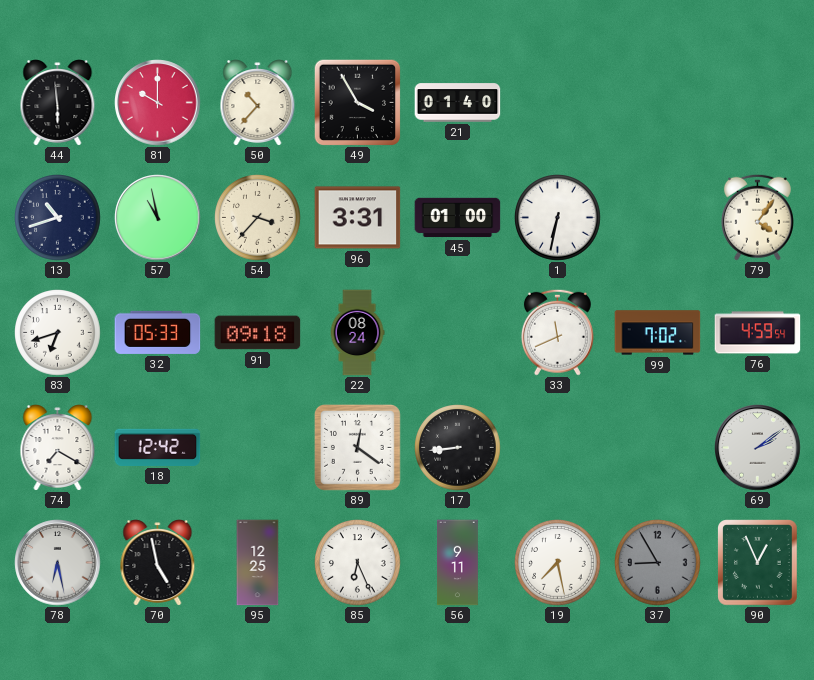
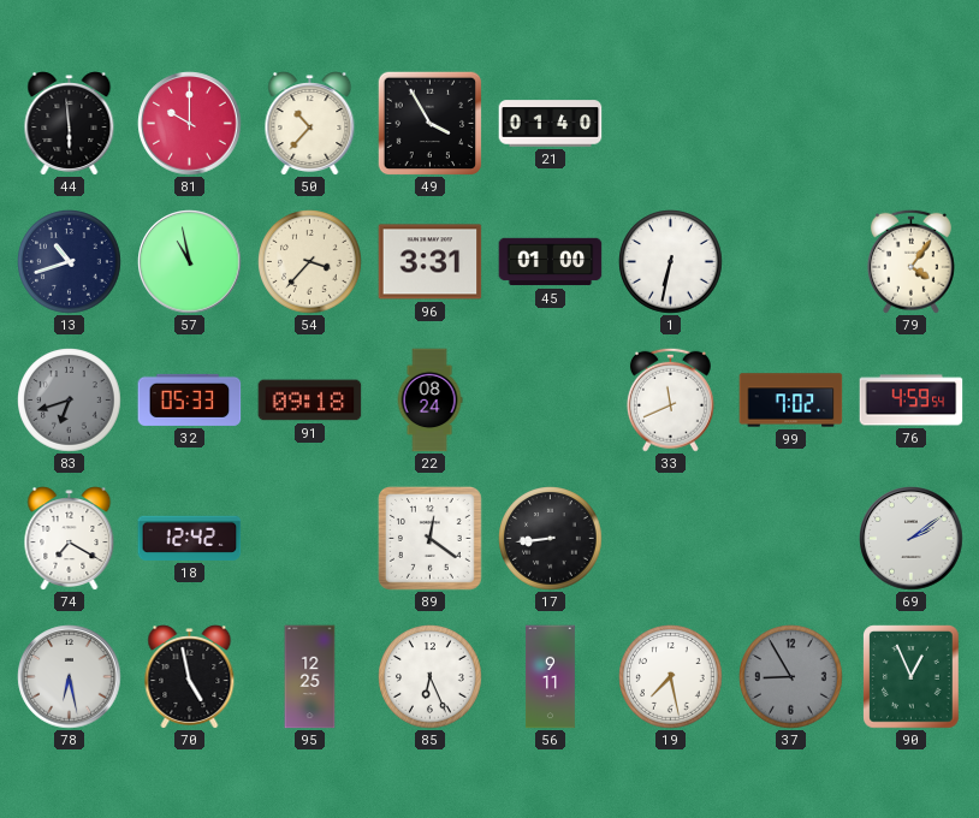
83 dial: white -> grey (70, 401)
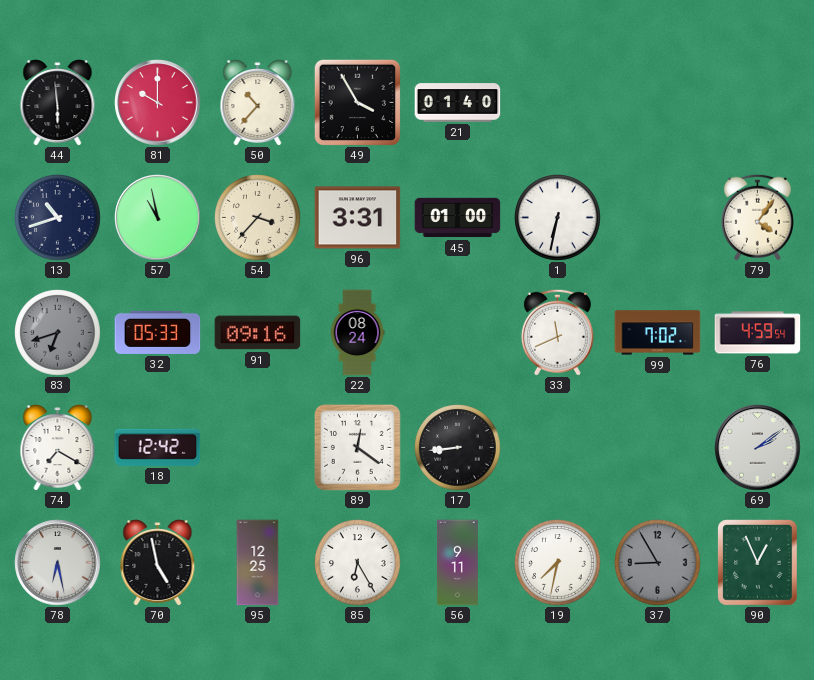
91: 09:18 -> 09:16 (258, 333)
85: 6:26 -> 6:25 (358, 563)
19: 7:28 -> 7:32 (558, 563)
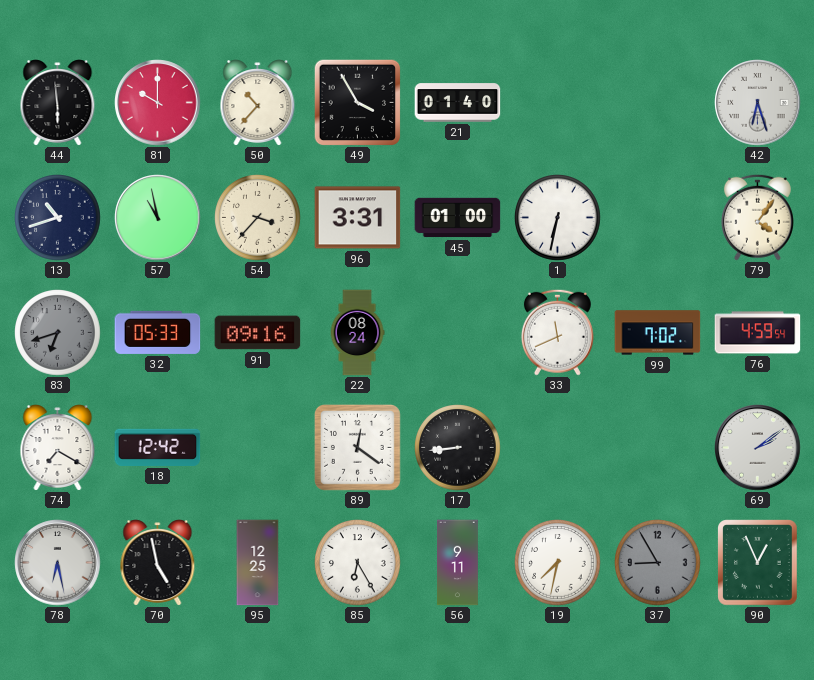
42: none -> 6:27 (758, 103)
